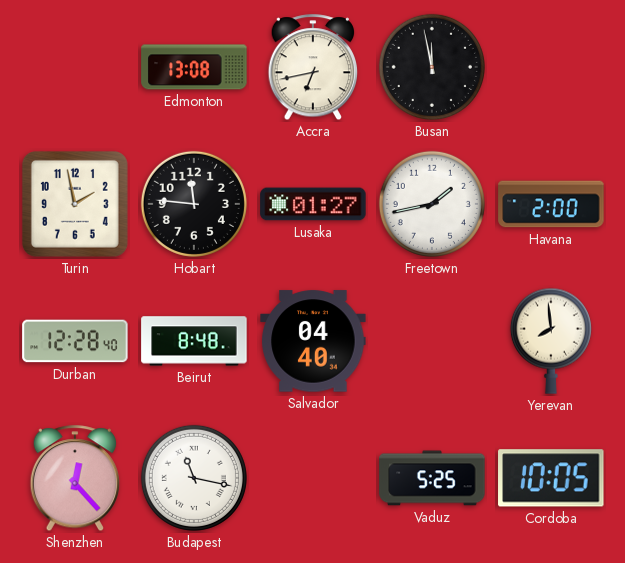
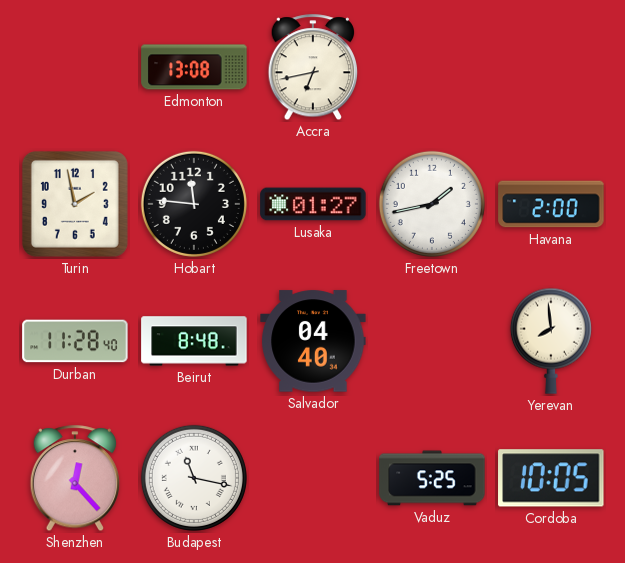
Busan: 11:58 -> none (432, 67)
Durban: 12:28 -> 11:28 (75, 341)
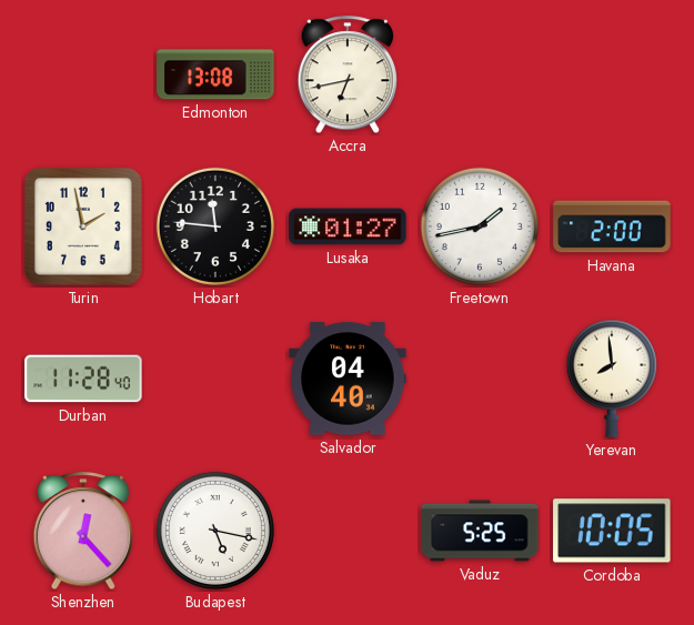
Beirut: 8:48 -> none (194, 341)
Budapest: 11:17 -> 5:17 (215, 531)
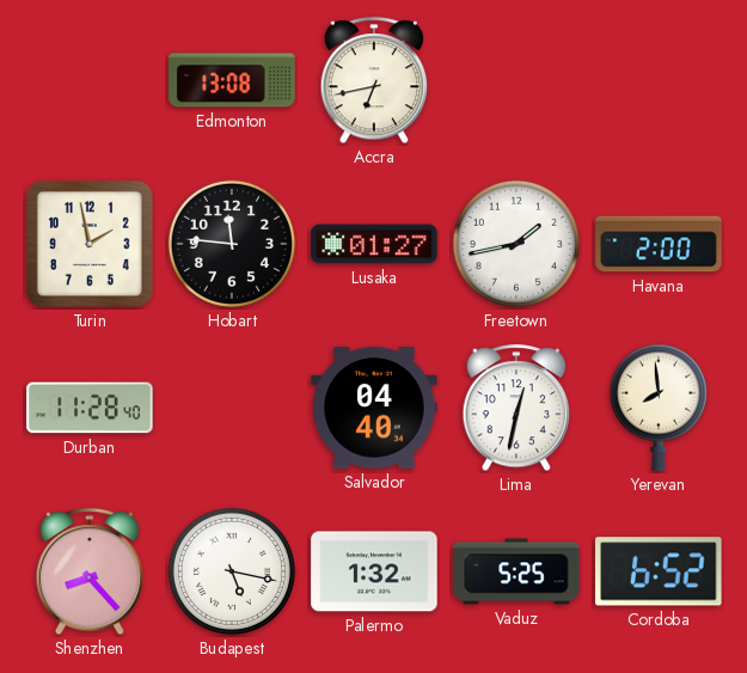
Lima: none -> 12:32 (515, 409)
Shenzhen: 12:23 -> 8:23 (88, 573)
Palermo: none -> 1:32 (374, 571)
Cordoba: 10:05 -> 6:52 (659, 571)
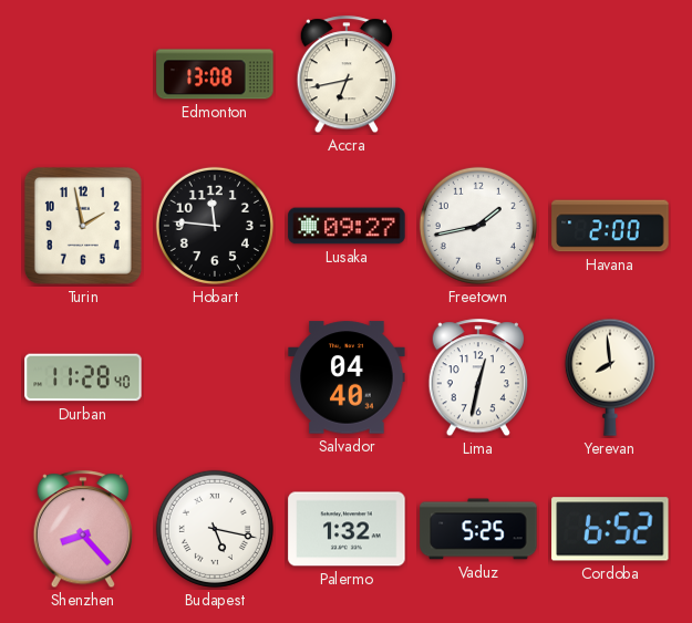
Lusaka: 01:27 -> 09:27 (347, 226)
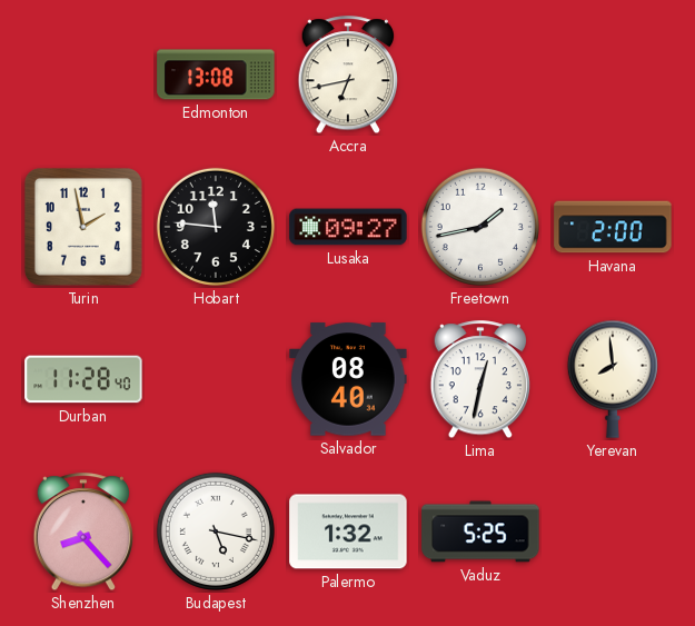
Salvador: 04:40 -> 08:40 (348, 379)
Cordoba: 6:52 -> none (610, 529)
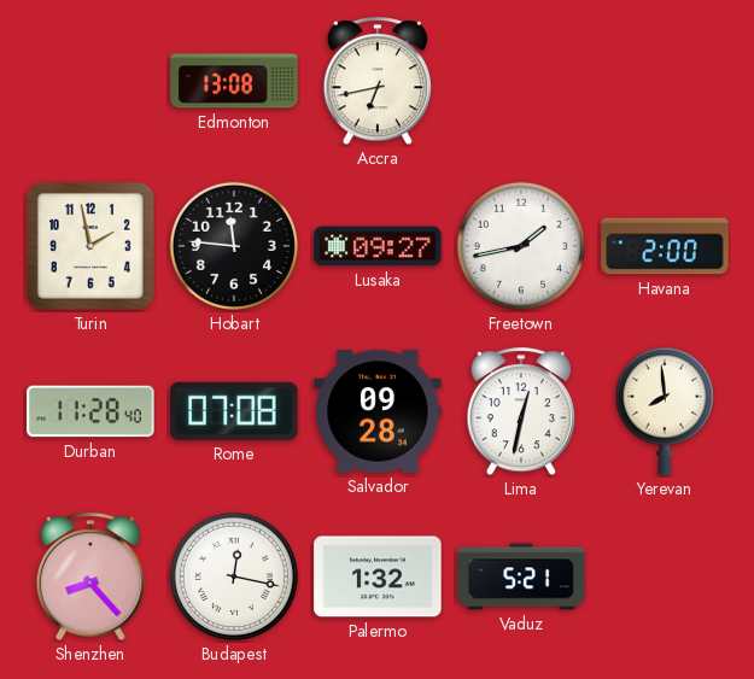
Rome: none -> 07:08 (234, 411)
Salvador: 08:40 -> 09:28 (378, 411)
Budapest: 5:17 -> 12:17 (234, 576)
Vaduz: 5:25 -> 5:21 (521, 576)
